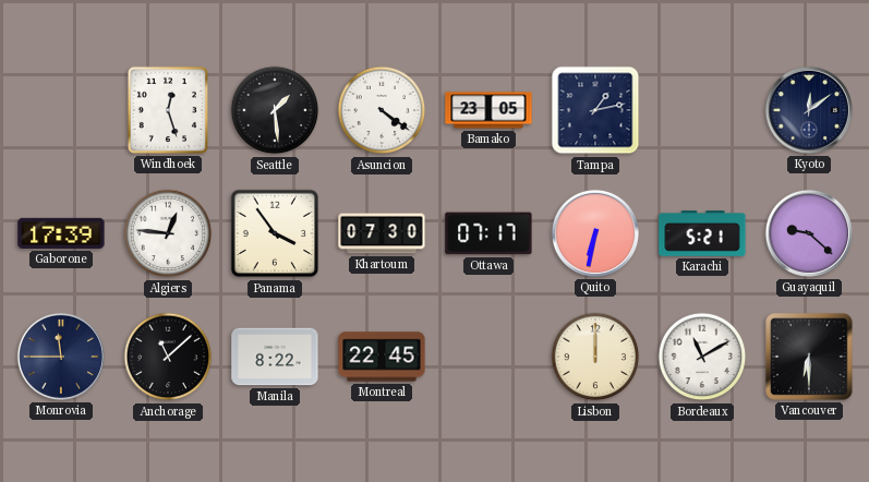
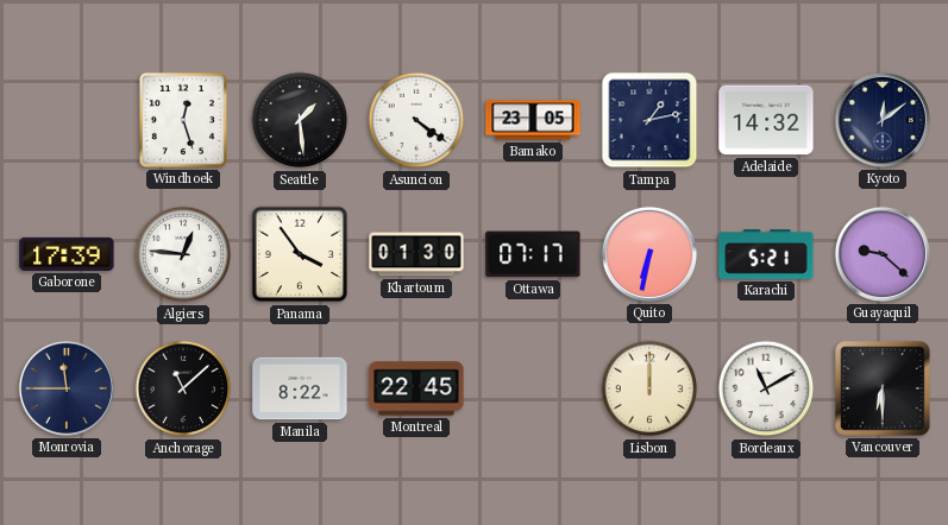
Adelaide: none -> 14:32 (766, 120)
Khartoum: 07:30 -> 01:30 (416, 254)
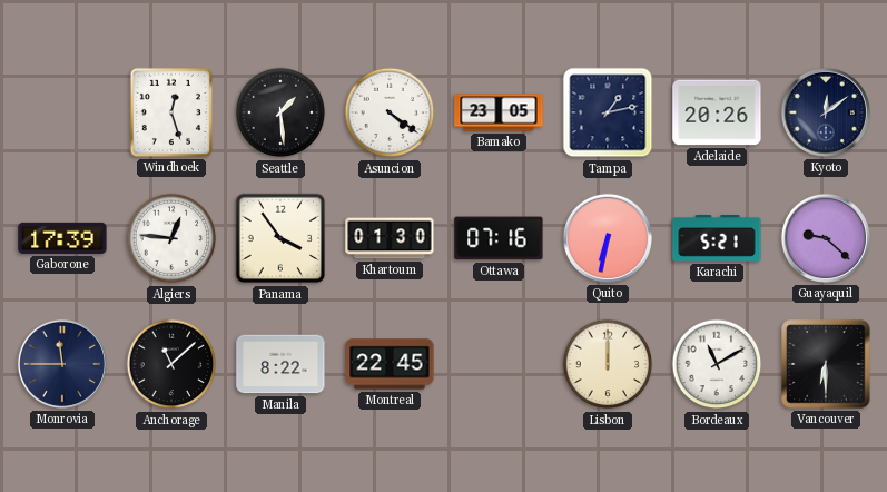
Adelaide: 14:32 -> 20:26 (717, 112)
Ottawa: 07:17 -> 07:16 (499, 238)
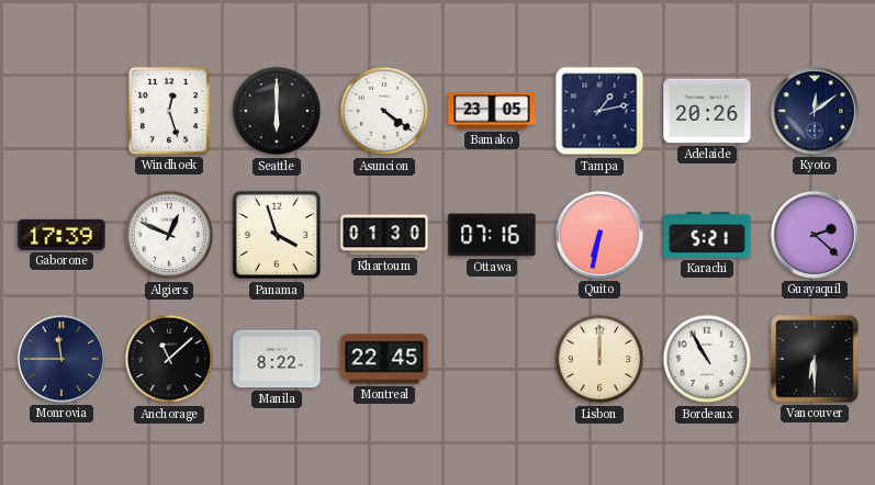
Seattle: 1:29 -> 6:00 (277, 111)
Algiers: 12:46 -> 12:49 (169, 235)
Panama: 3:54 -> 3:57 (277, 235)
Guayaquil: 9:22 -> 2:22 (815, 235)
Bordeaux: 11:10 -> 10:55 (707, 359)
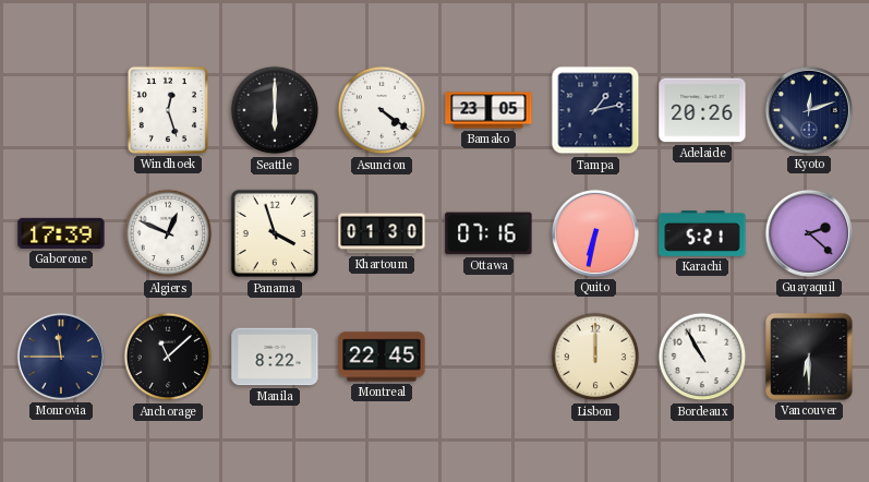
Kyoto: 12:09 -> 12:12 (809, 110)
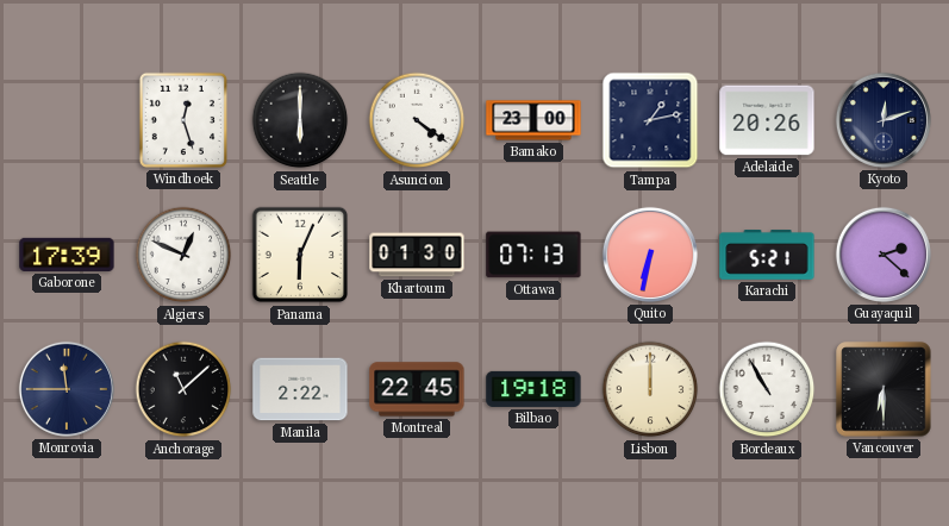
Bamako: 23:05 -> 23:00 (533, 120)
Panama: 3:57 -> 6:04 (300, 255)
Ottawa: 07:16 -> 07:13 (533, 255)
Manila: 8:22 -> 2:22 (300, 389)
Bilbao: none -> 19:18 (533, 389)
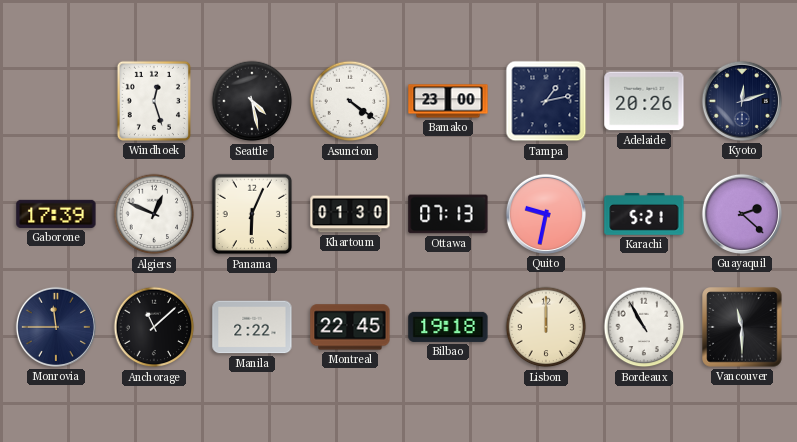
Seattle: 6:00 -> 4:28 (252, 101)
Quito: 6:32 -> 9:32 (546, 214)
Vancouver: 6:30 -> 11:30 (742, 327)
